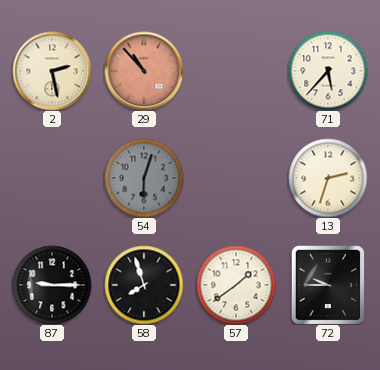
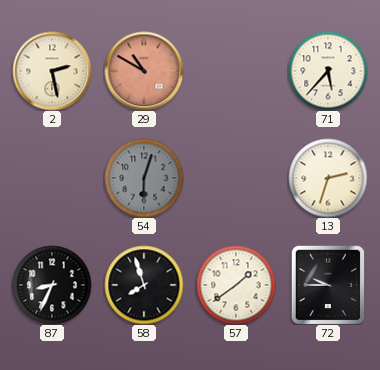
29: 10:53 -> 10:50 (144, 71)
87: 9:15 -> 8:34 (52, 285)
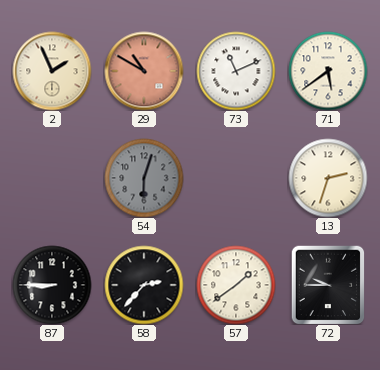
2: 2:28 -> 1:56 (52, 71)
73: none -> 11:11 (236, 71)
71: 5:37 -> 5:39 (328, 71)
87: 8:34 -> 8:45 (52, 285)
58: 7:57 -> 2:37 (144, 285)
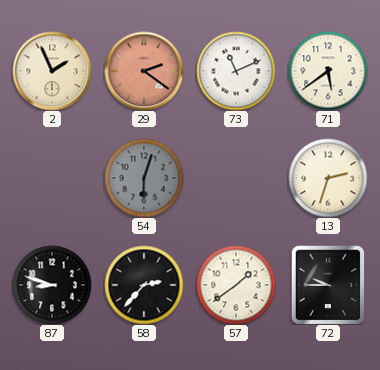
29: 10:50 -> 2:21 (144, 71)
87: 8:45 -> 8:48 (52, 285)
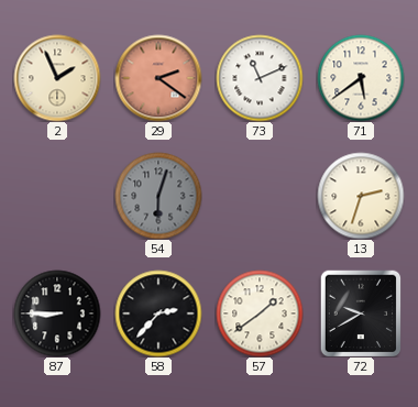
87: 8:48 -> 8:45 (57, 313)
72: 9:45 -> 9:40 (361, 313)
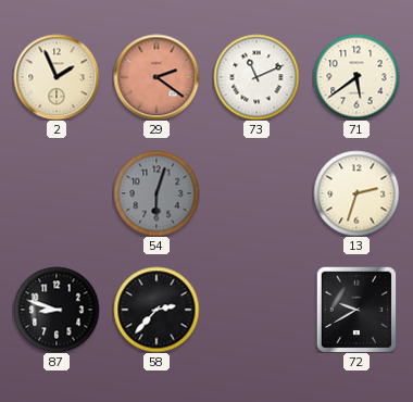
87: 8:45 -> 8:48 (57, 310)
57: 1:39 -> none (260, 313)
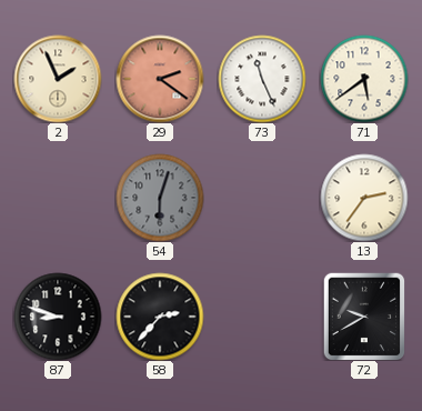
73: 11:11 -> 11:26 (262, 79)
13: 2:33 -> 2:36 (364, 198)
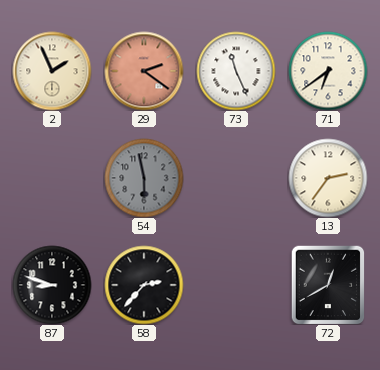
71: 5:39 -> 6:39 (328, 71)
54: 6:03 -> 5:58 (144, 178)
72: 9:40 -> 12:40 (328, 285)
